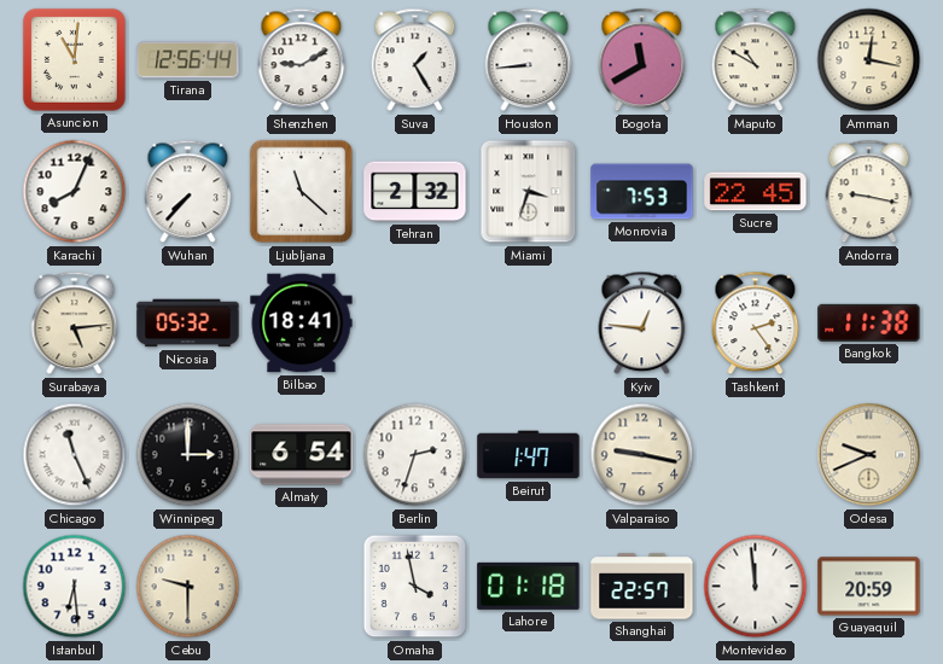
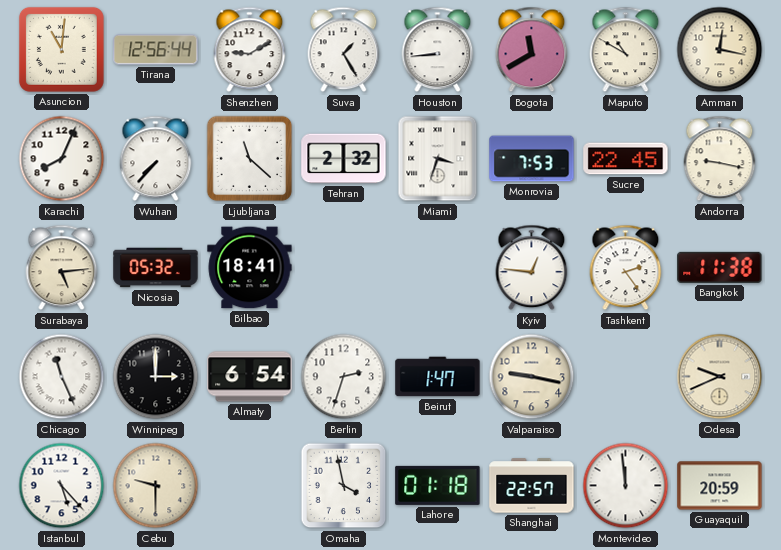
Istanbul: 6:29 -> 5:23 (62, 486)
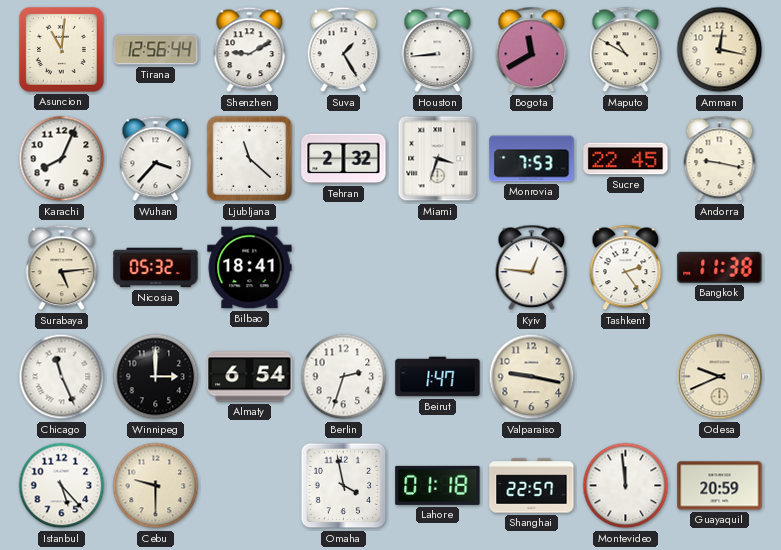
Wuhan: 7:37 -> 3:37 (156, 159)
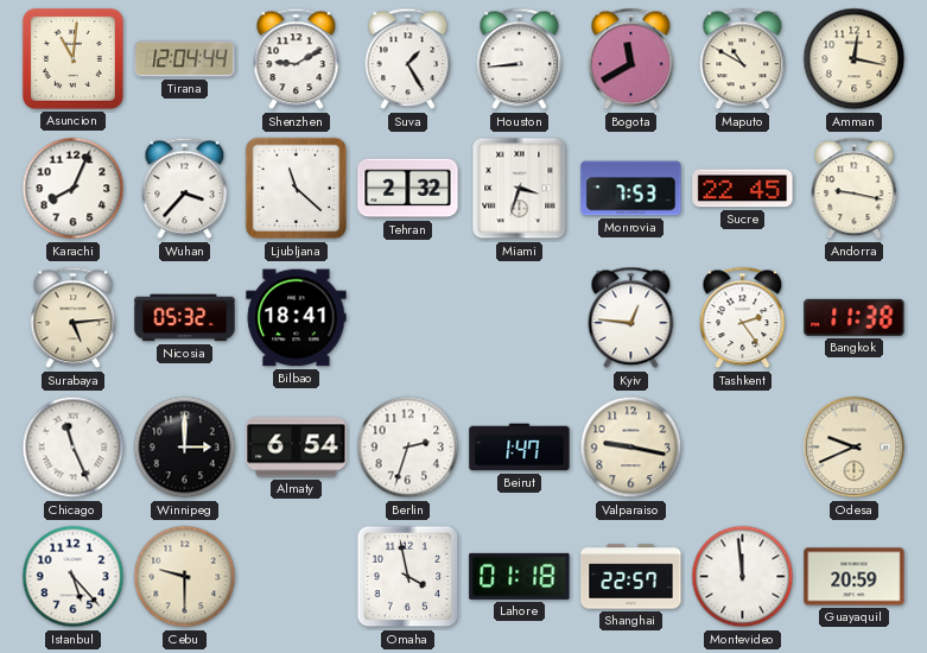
Tirana: 12:56 -> 12:04 (185, 59)
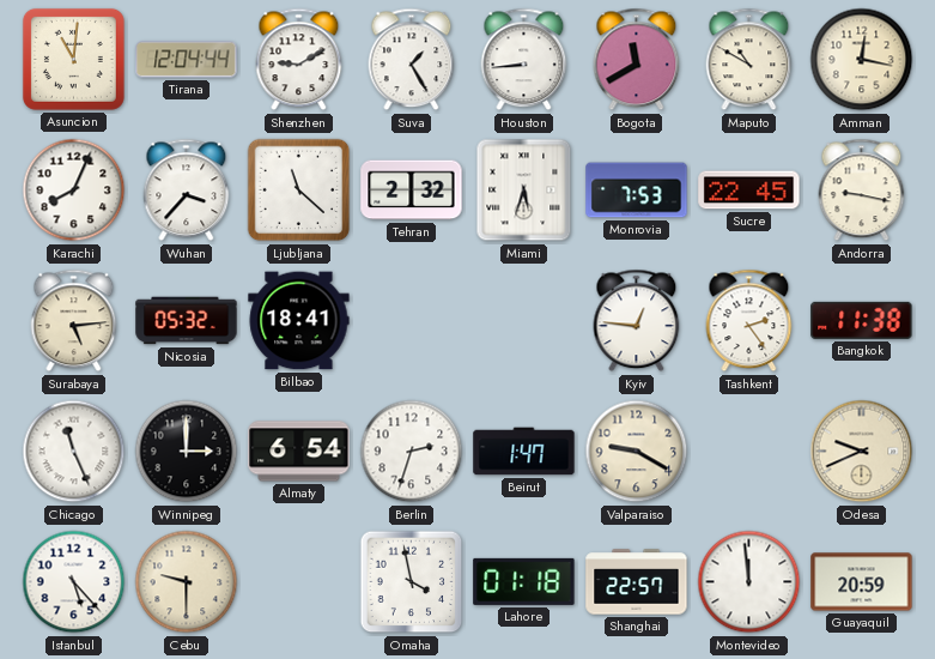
Miami: 3:33 -> 5:33 (524, 191)
Valparaiso: 9:17 -> 9:20 (637, 452)
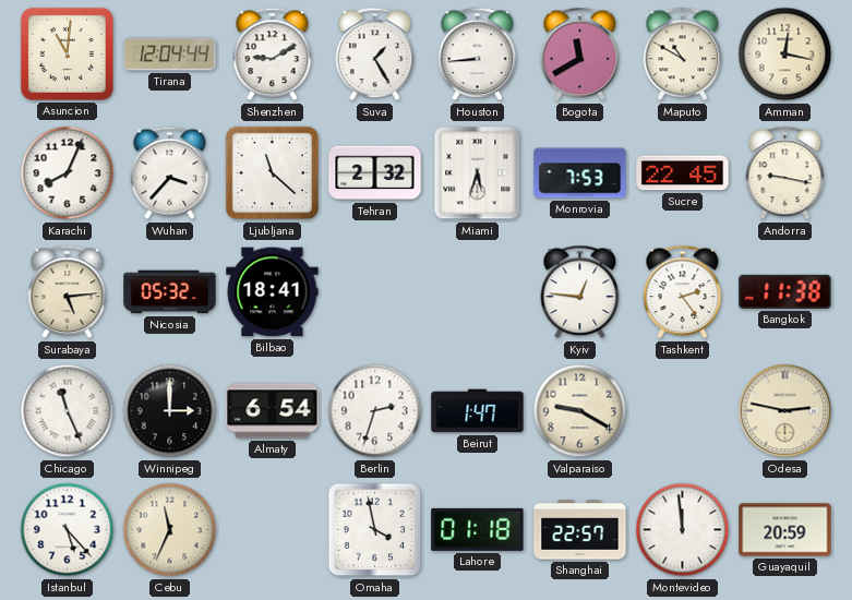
Odesa: 9:41 -> 2:47 (785, 411)
Cebu: 9:30 -> 11:34 (170, 530)
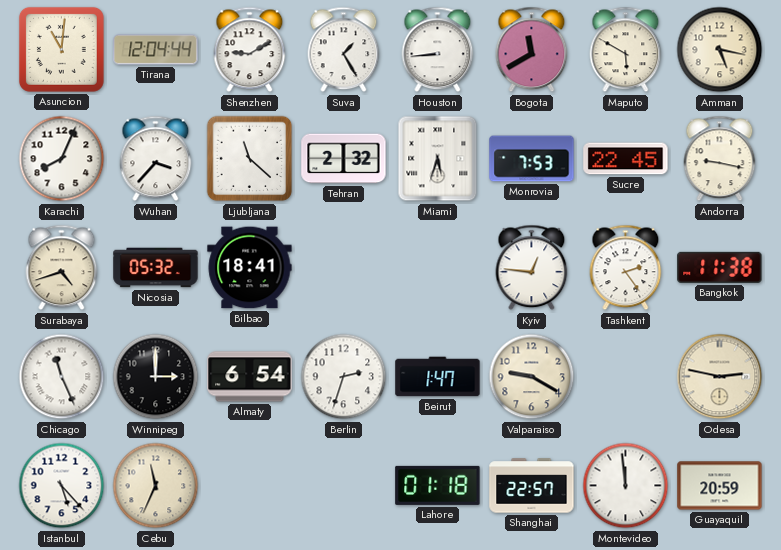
Maputo: 10:50 -> 5:50 (626, 50)
Amman: 12:17 -> 5:17 (720, 50)
Surabaya: 5:14 -> 4:42 (62, 268)
Omaha: 3:58 -> none (375, 530)
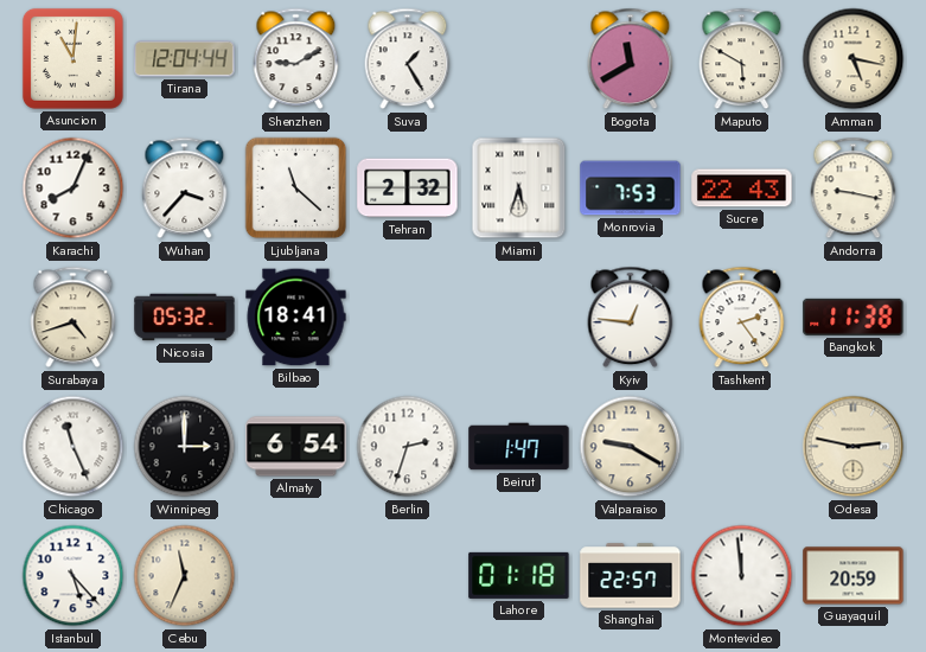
Houston: 8:44 -> none (438, 50)
Sucre: 22:45 -> 22:43 (742, 188)
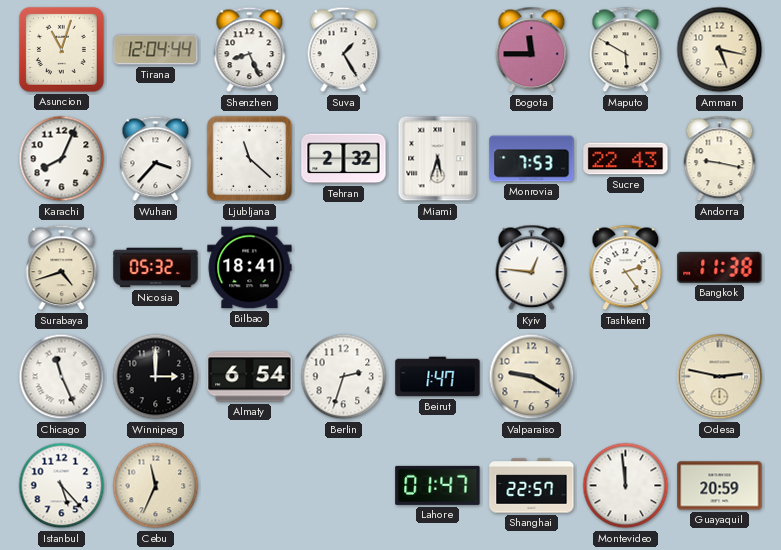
Asuncion: 11:01 -> 11:03 (61, 49)
Shenzhen: 9:10 -> 8:26 (250, 50)
Bogota: 11:40 -> 11:45 (532, 50)
Lahore: 01:18 -> 01:47 (438, 485)
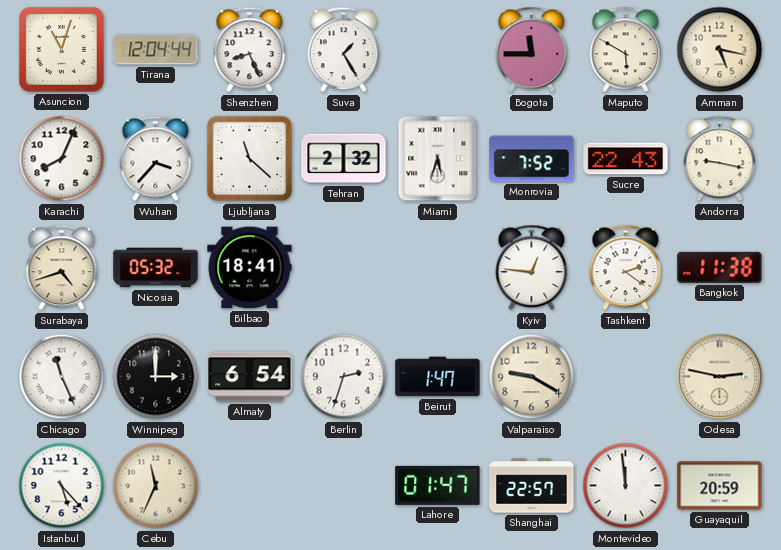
Monrovia: 7:53 -> 7:52 (532, 159)
Tashkent: 2:24 -> 2:21 (626, 268)
